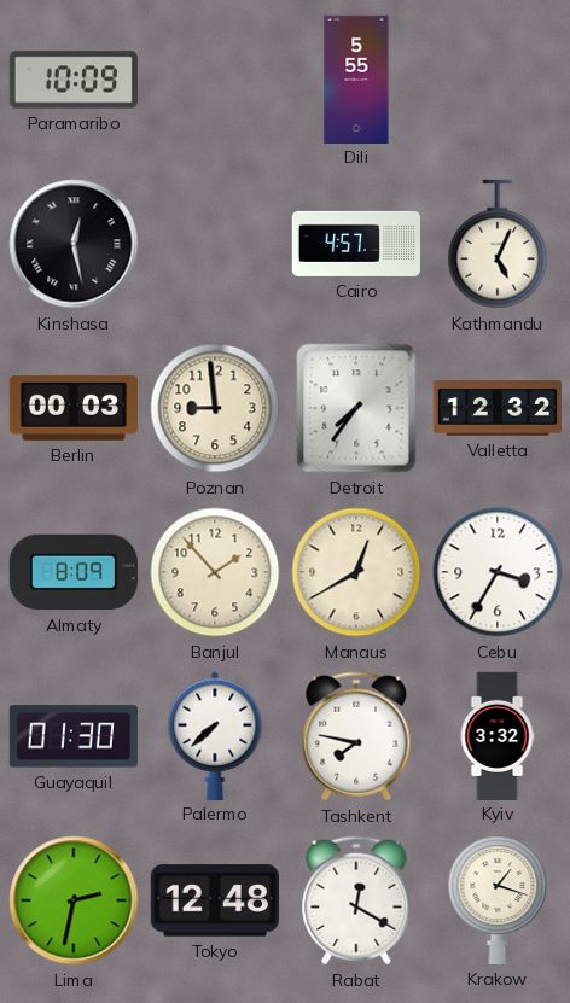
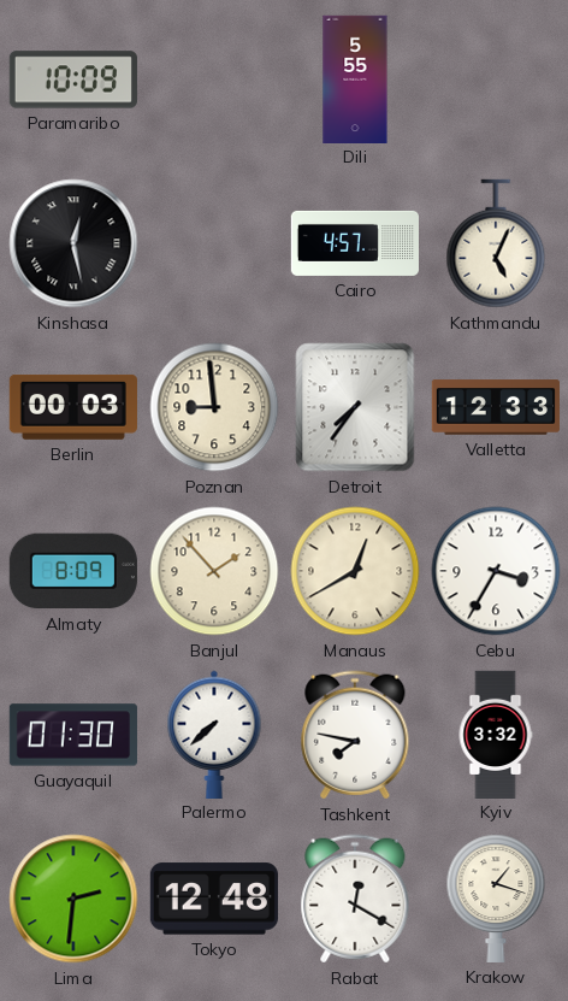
Valletta: 12:32 -> 12:33 (496, 407)
Lima: 2:32 -> 2:31 (73, 899)
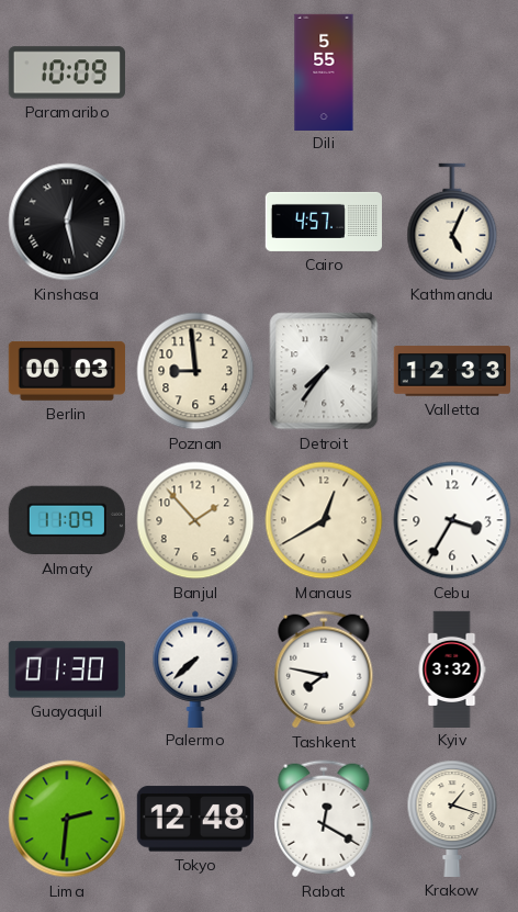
Almaty: 8:09 -> 11:09 (67, 520)
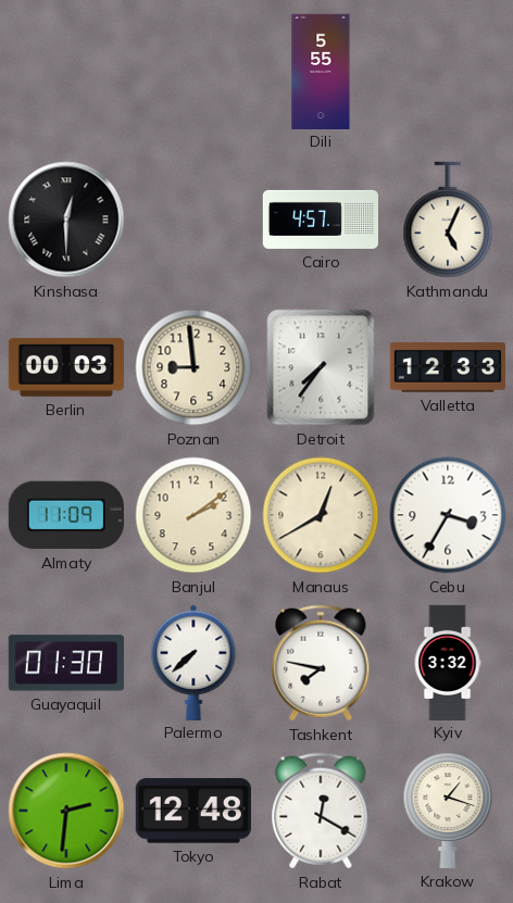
Paramaribo: 10:09 -> none (67, 72)
Kinshasa: 12:28 -> 12:30 (66, 220)
Banjul: 1:53 -> 2:09 (193, 515)
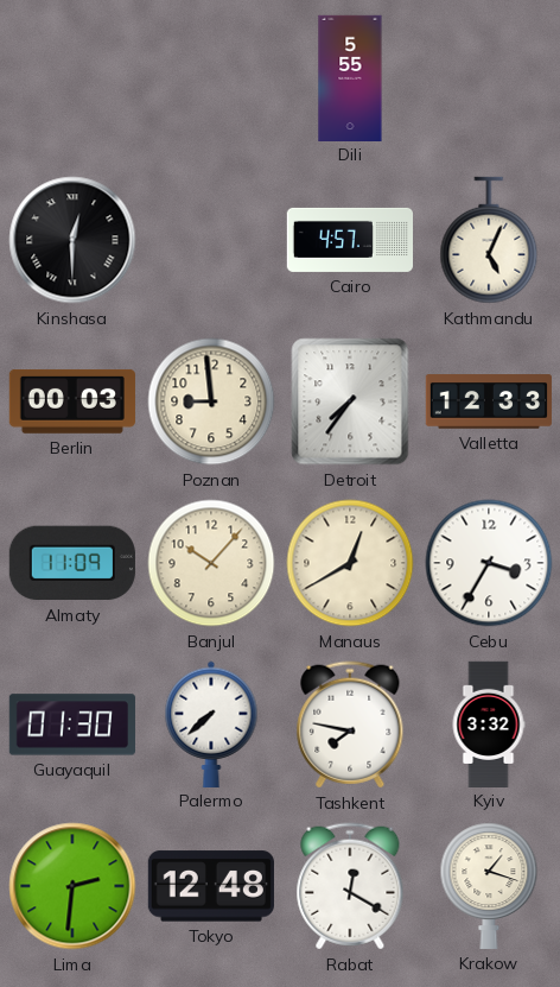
Banjul: 2:09 -> 10:07 (211, 563)
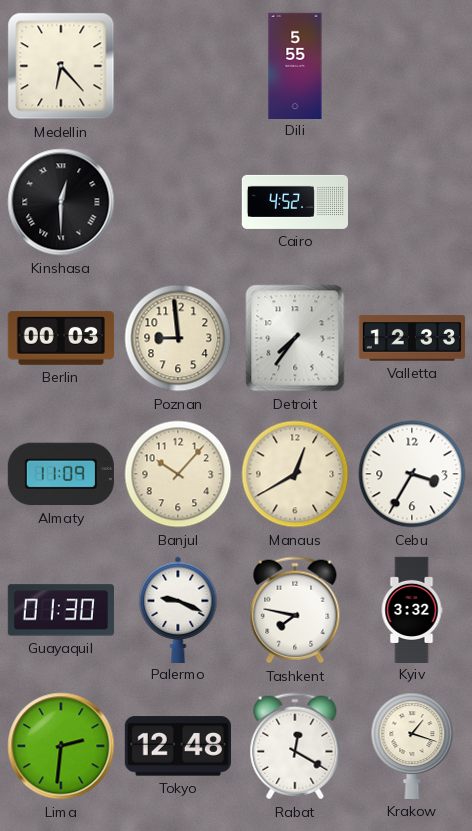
Medellin: none -> 6:23 (61, 66)
Cairo: 4:57 -> 4:52 (294, 202)
Kathmandu: 5:04 -> none (489, 240)
Palermo: 7:38 -> 9:19 (178, 609)
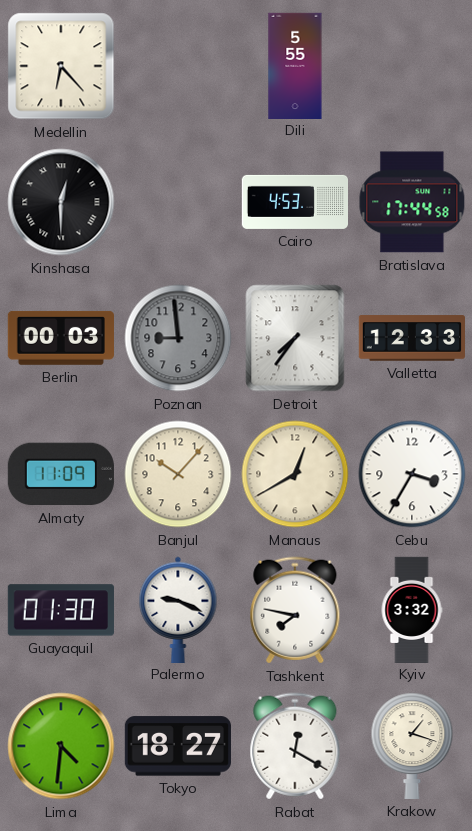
Cairo: 4:52 -> 4:53 (294, 202)
Bratislava: none -> 17:44 (412, 202)
Poznan dial: cream -> grey (178, 338)
Lima: 2:31 -> 4:31 (61, 746)
Tokyo: 12:48 -> 18:27 (178, 746)
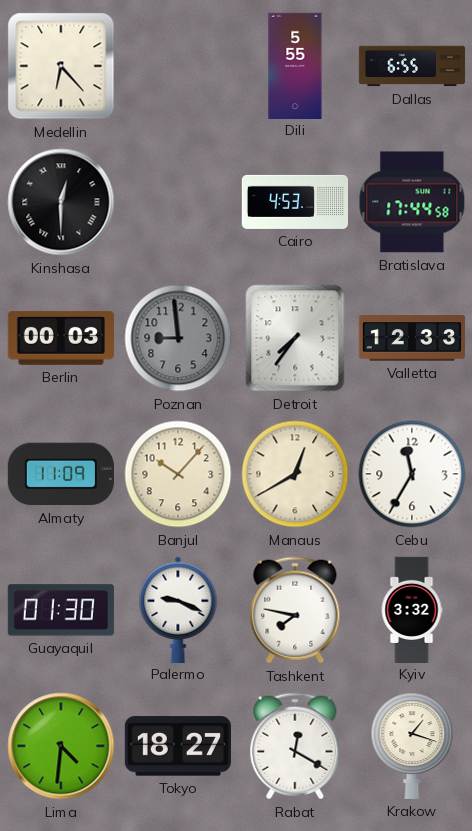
Dallas: none -> 6:55 (412, 66)
Cebu: 3:35 -> 11:35 (412, 474)
